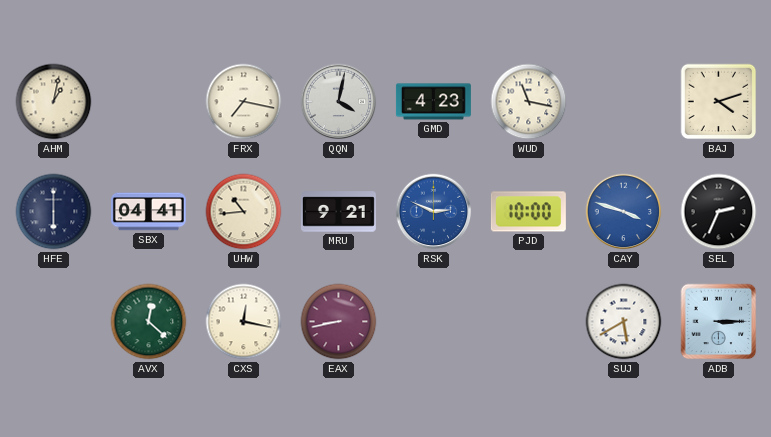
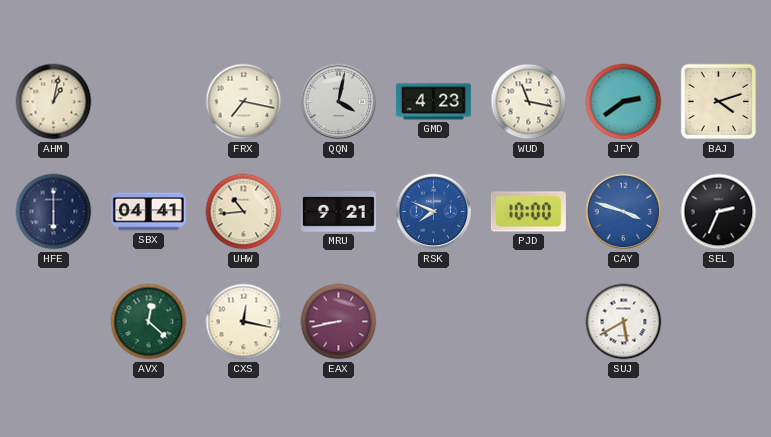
JFY: none -> 2:39 (624, 102)
RSK: 2:49 -> 7:49 (434, 212)
ADB: 3:15 -> none (719, 322)
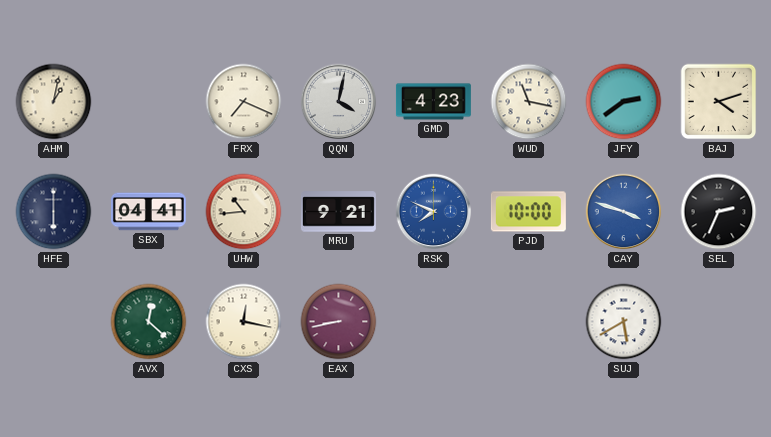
FRX: 7:17 -> 7:19 (244, 102)
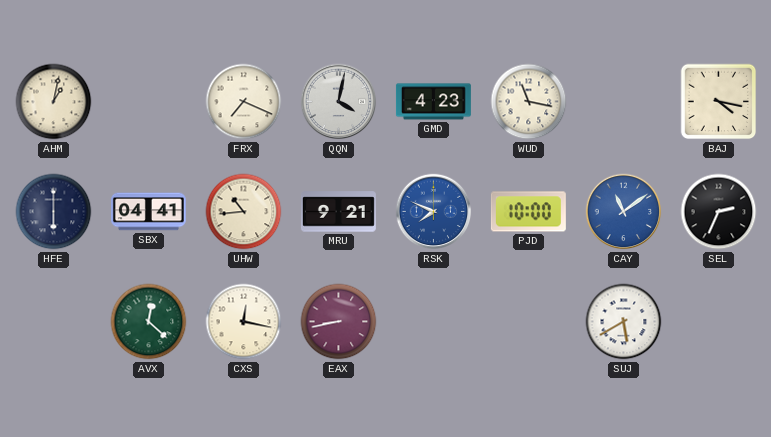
JFY: 2:39 -> none (624, 102)
BAJ: 4:12 -> 4:17 (719, 102)
CAY: 3:48 -> 11:09 (624, 212)
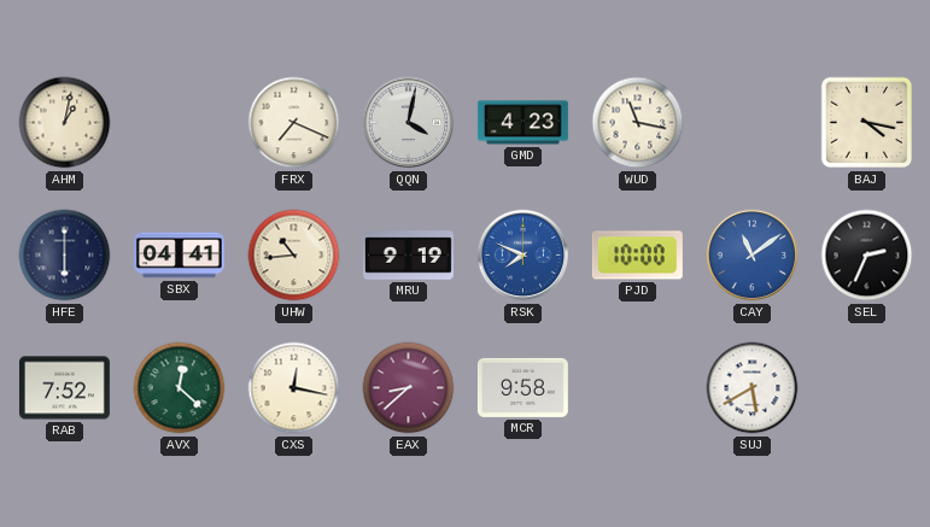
MRU: 9:21 -> 9:19 (408, 256)
RAB: none -> 7:52 (64, 388)
EAX: 8:43 -> 8:38 (409, 388)
MCR: none -> 9:58 (522, 387)
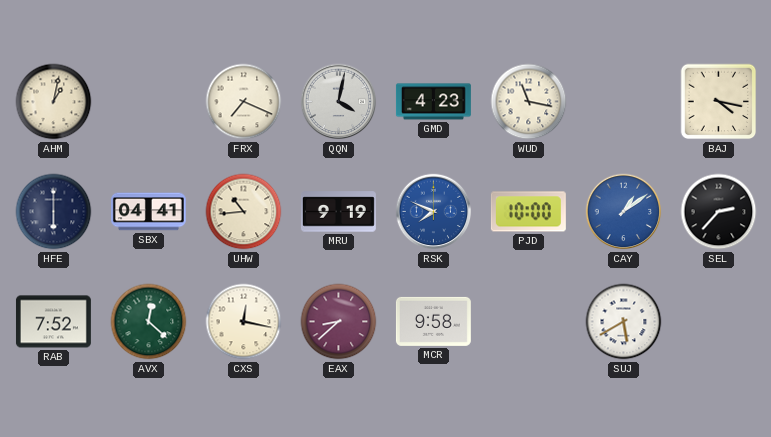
CAY: 11:09 -> 1:09 (624, 212)
SEL: 2:34 -> 2:37 (719, 212)
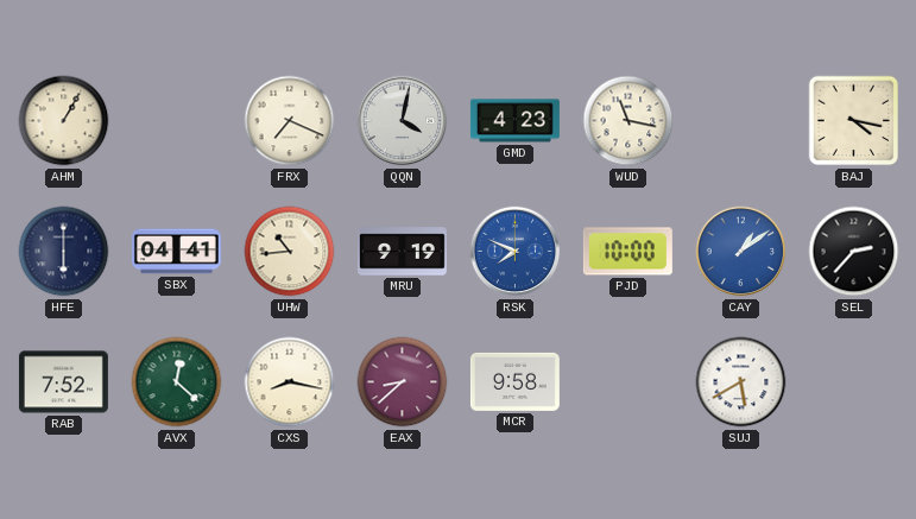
AHM: 1:02 -> 1:05 (64, 121)
CXS: 12:17 -> 8:17 (290, 382)
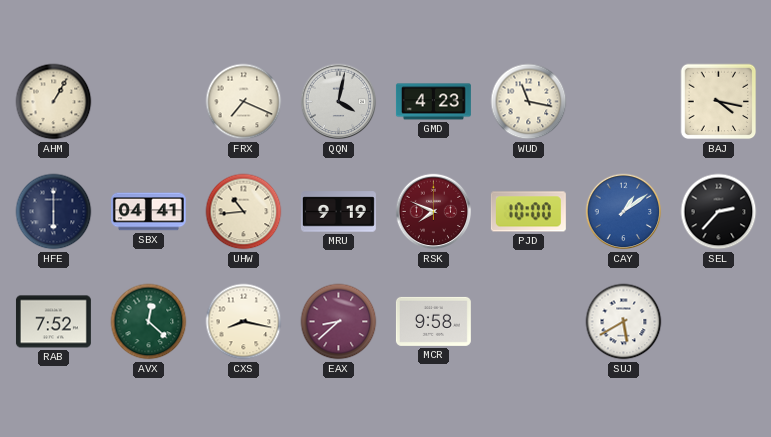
RSK dial: blue -> burgundy (434, 212)
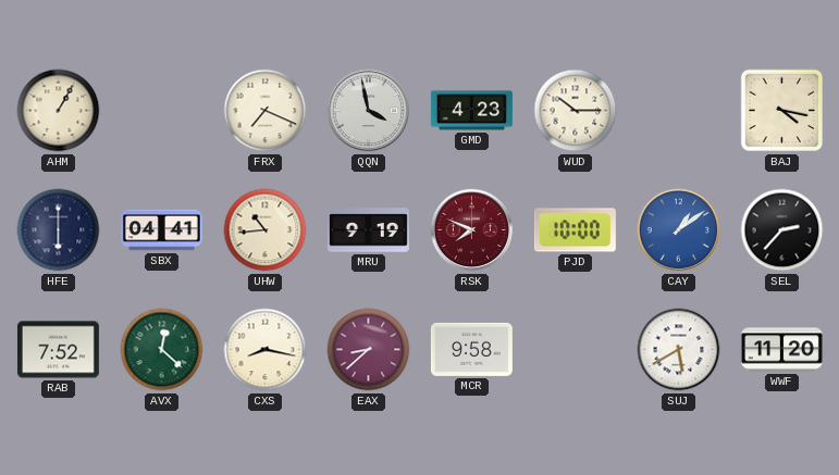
QQN: 4:02 -> 3:58 (369, 111)
WUD: 11:17 -> 10:15 (576, 111)
WWF: none -> 11:20 (781, 350)
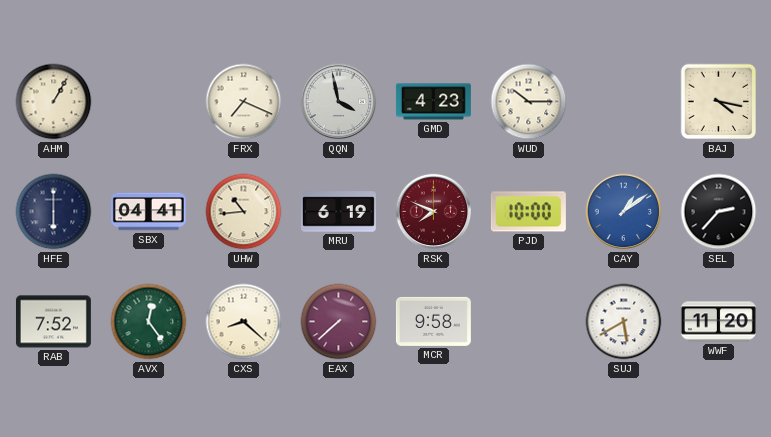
MRU: 9:19 -> 6:19 (338, 212)
AVX: 12:22 -> 12:24 (149, 322)
CXS: 8:17 -> 8:22 (244, 322)
EAX: 8:38 -> 7:38 (339, 322)
